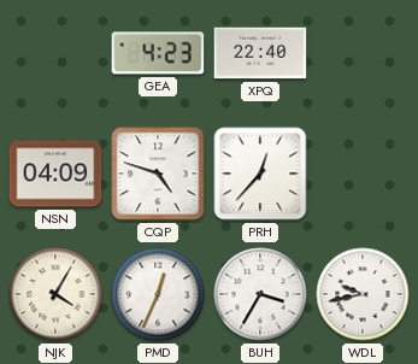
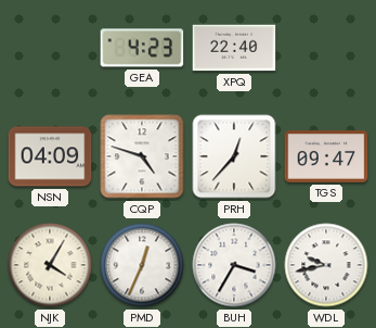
TGS: none -> 09:47 (326, 156)
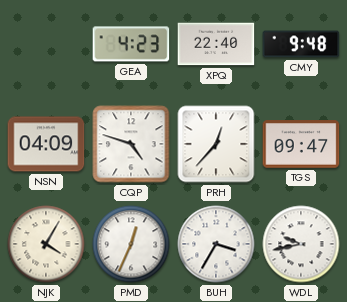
CMY: none -> 9:48 (301, 44)
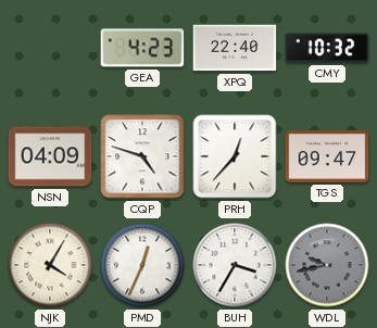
CMY: 9:48 -> 10:32 (327, 48)
WDL dial: white -> grey (327, 265)
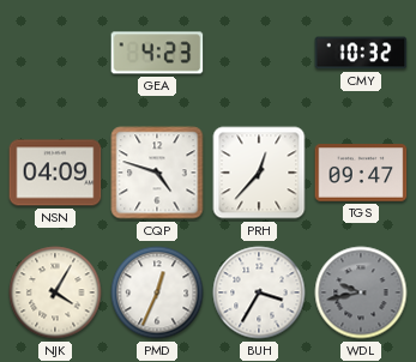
XPQ: 22:40 -> none (235, 48)
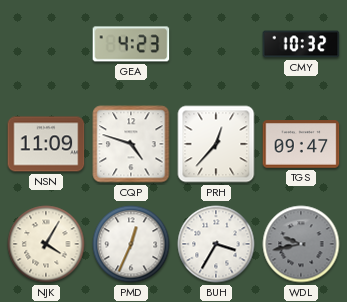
NSN: 04:09 -> 11:09 (46, 144)
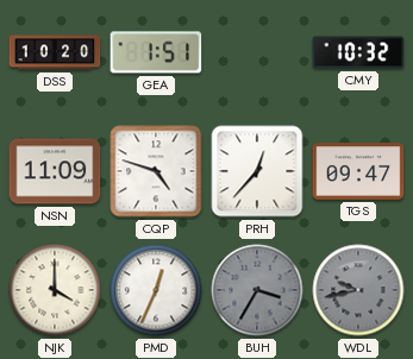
DSS: none -> 10:20 (55, 52)
GEA: 4:23 -> 1:51 (156, 52)
NJK: 4:05 -> 4:00 (55, 290)
BUH dial: white -> grey (257, 290)
